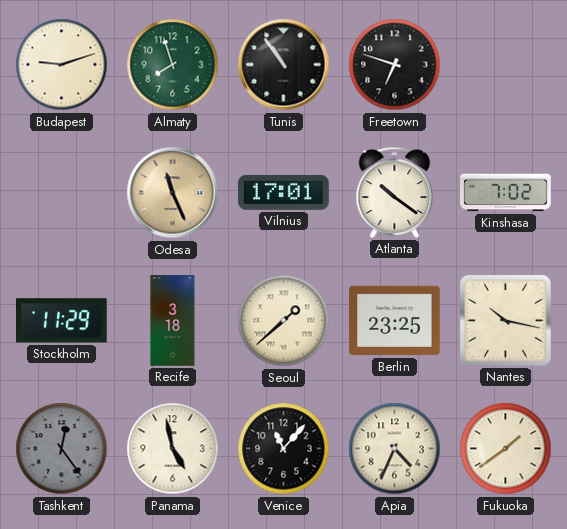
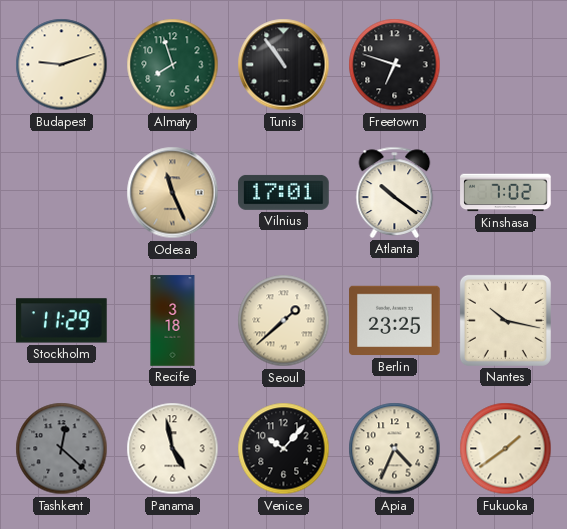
Tashkent: 12:24 -> 12:22 (62, 449)
Venice: 11:07 -> 10:07 (284, 449)
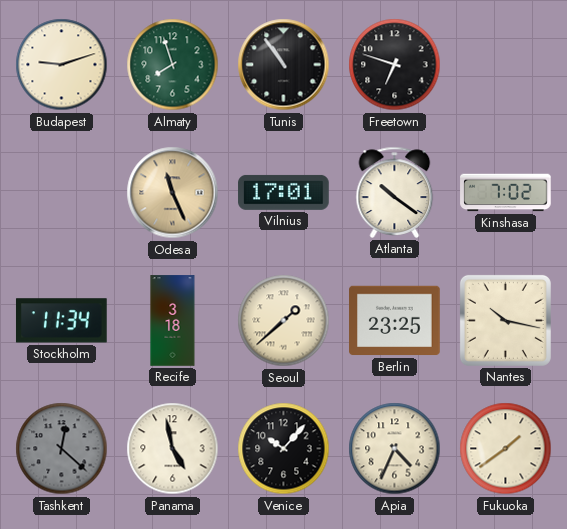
Stockholm: 11:29 -> 11:34 (62, 321)
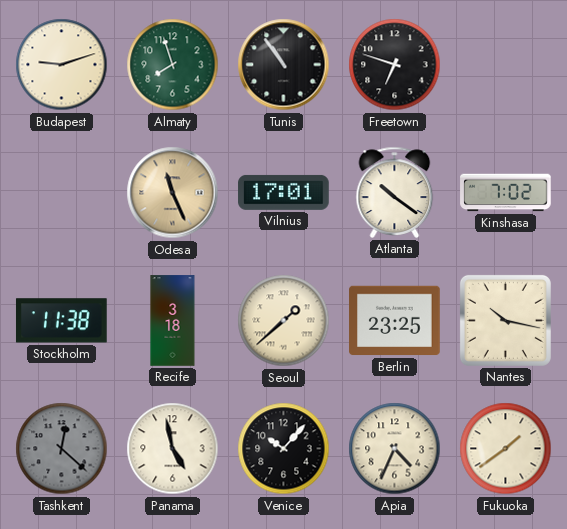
Stockholm: 11:34 -> 11:38 (62, 321)
